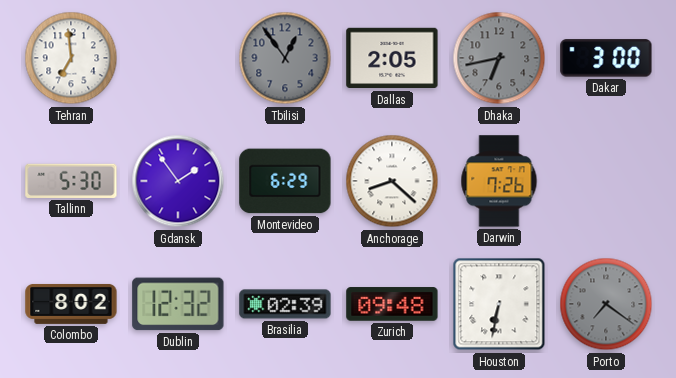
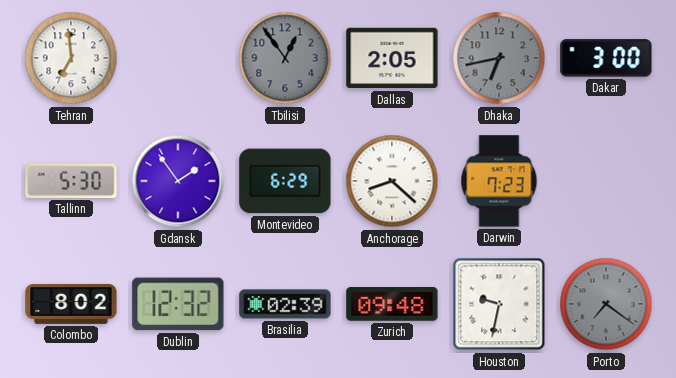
Darwin: 7:26 -> 7:23 (499, 181)
Houston: 6:32 -> 9:32 (499, 304)
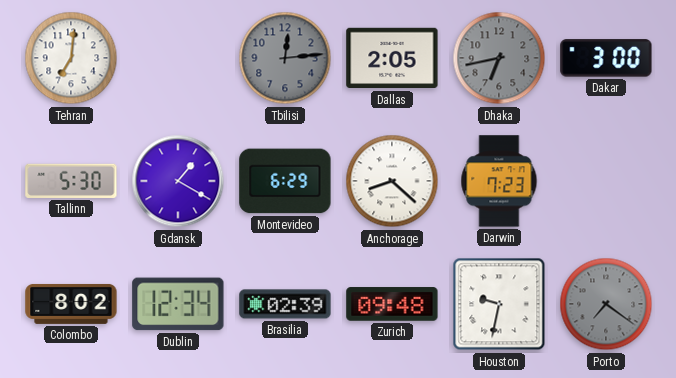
Tehran: 6:59 -> 7:01 (71, 58)
Tbilisi: 12:54 -> 12:14 (285, 58)
Gdansk: 1:54 -> 1:20 (178, 181)
Dublin: 12:32 -> 12:34 (178, 304)
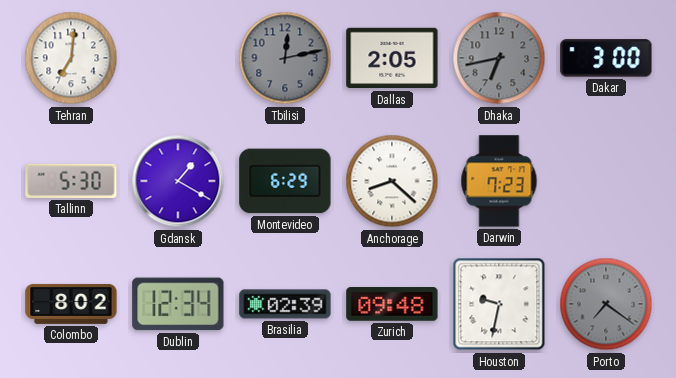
Tbilisi: 12:14 -> 12:13 (285, 58)
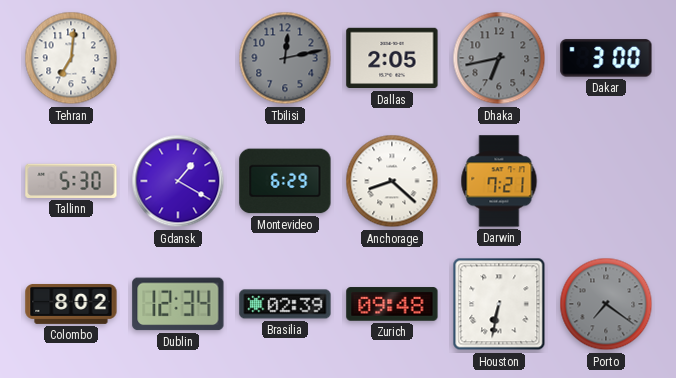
Darwin: 7:23 -> 7:21 (499, 181)
Houston: 9:32 -> 6:32 (499, 304)
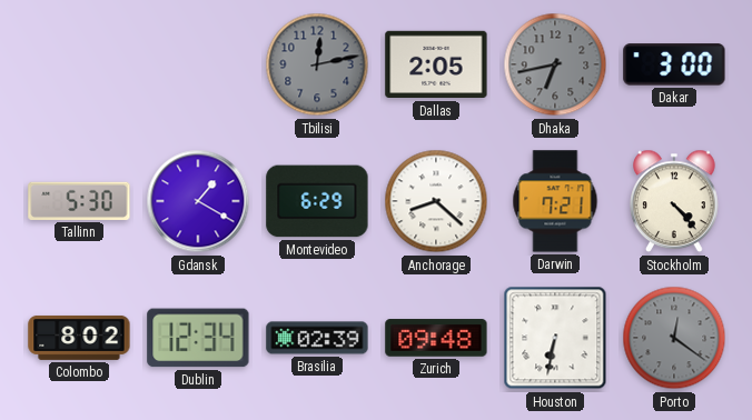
Tehran: 7:01 -> none (71, 58)
Stockholm: none -> 4:23 (675, 201)
Porto: 7:21 -> 12:21 (674, 338)
